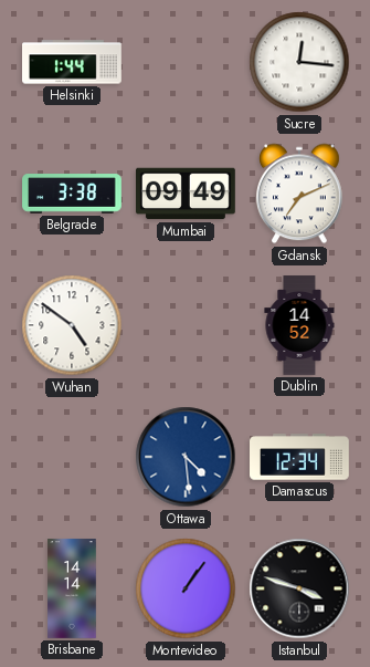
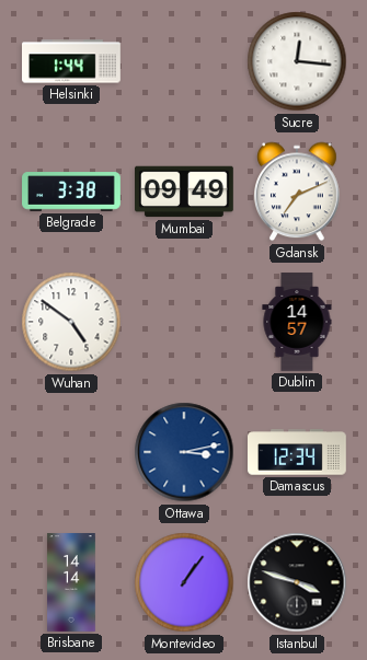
Dublin: 14:52 -> 14:57 (297, 322)
Ottawa: 4:29 -> 3:13 (184, 452)
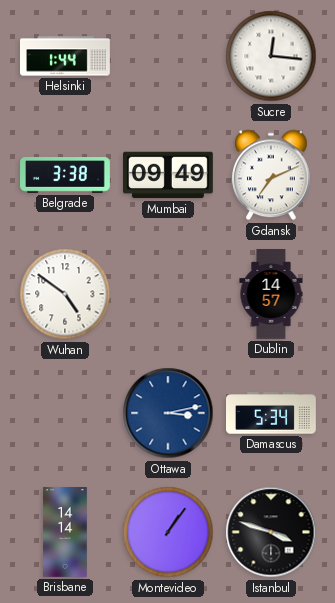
Damascus: 12:34 -> 5:34 (272, 413)
